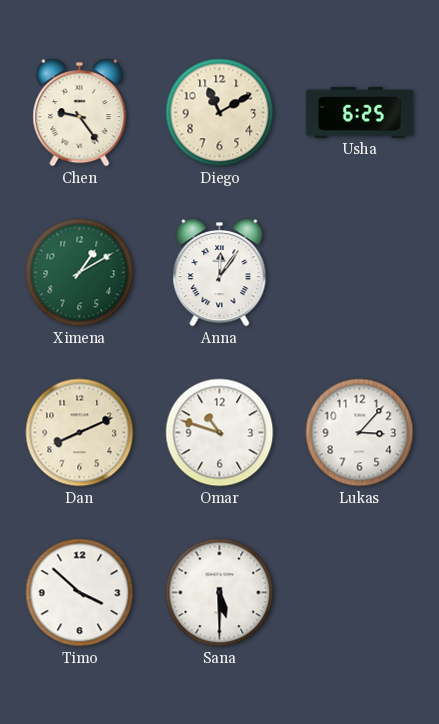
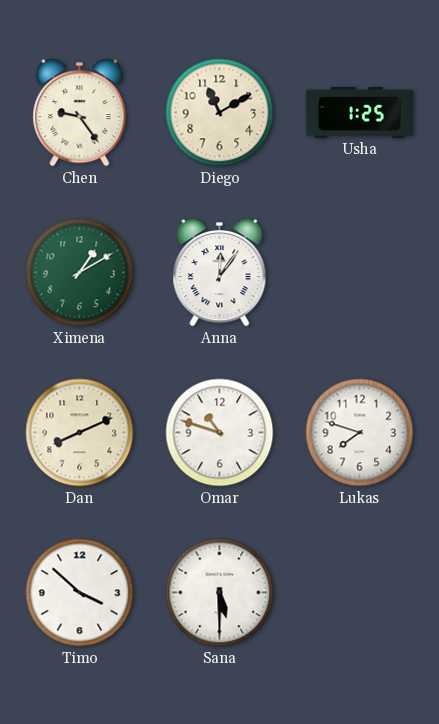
Usha: 6:25 -> 1:25 (359, 112)
Lukas: 3:07 -> 7:48 (360, 433)
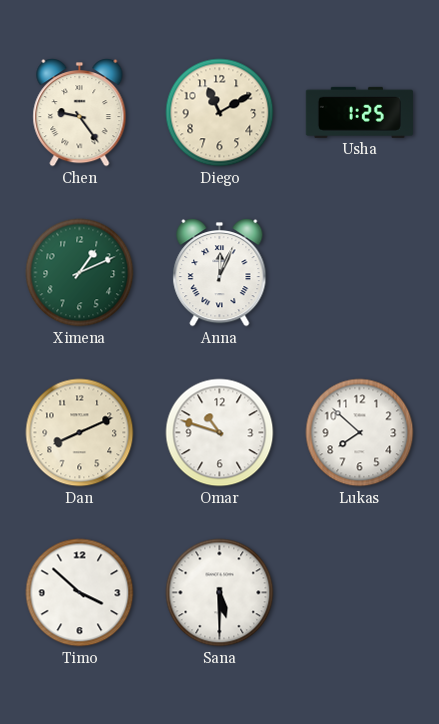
Ximena: 1:10 -> 1:11 (80, 273)
Anna: 12:06 -> 12:04 (220, 273)
Lukas: 7:48 -> 7:52 (360, 433)
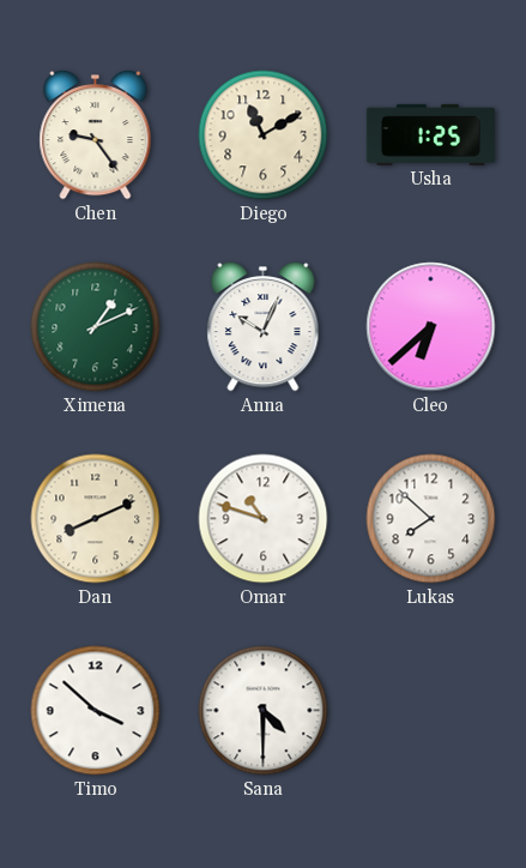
Anna: 12:04 -> 10:04 (264, 327)
Cleo: none -> 6:38 (431, 327)
Sana: 5:30 -> 4:30 (264, 711)
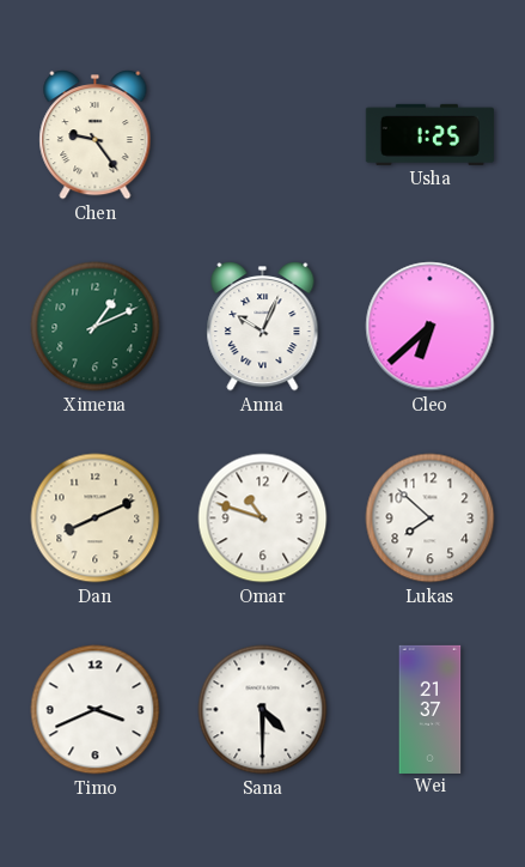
Diego: 11:10 -> none (264, 135)
Timo: 3:52 -> 3:41 (96, 710)
Wei: none -> 21:37 (431, 709)
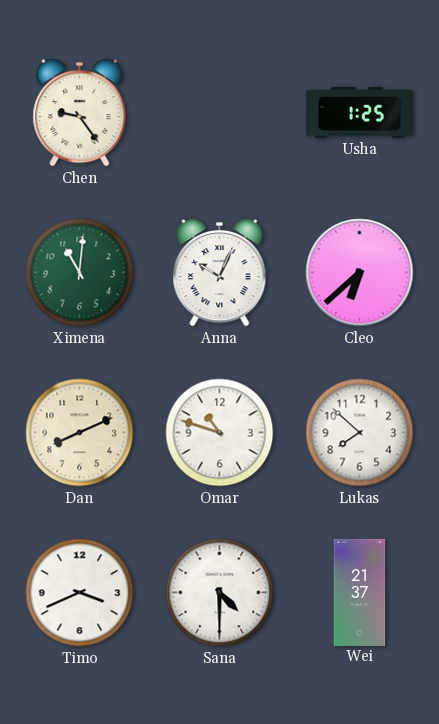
Ximena: 1:11 -> 11:01 (80, 273)
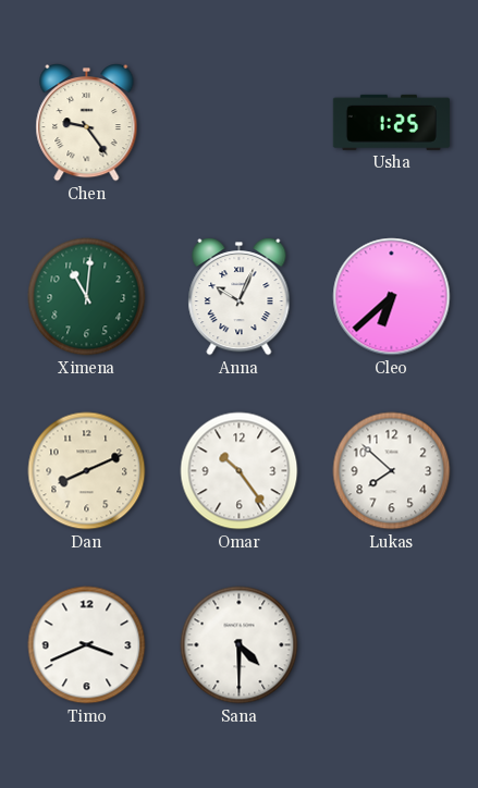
Omar: 10:48 -> 10:24 (240, 471)
Wei: 21:37 -> none (360, 592)
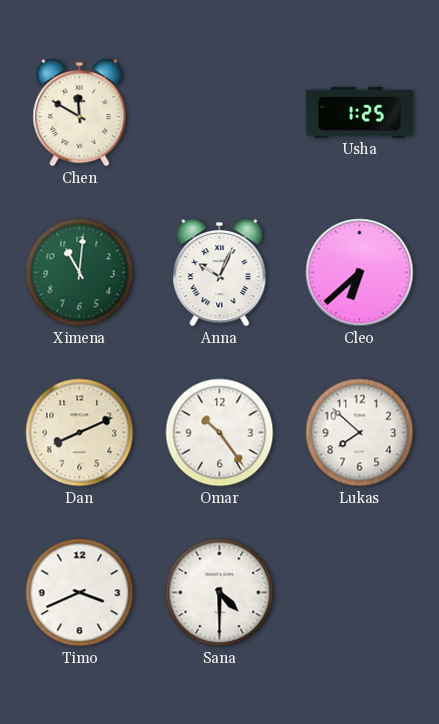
Chen: 9:24 -> 11:50 (80, 113)
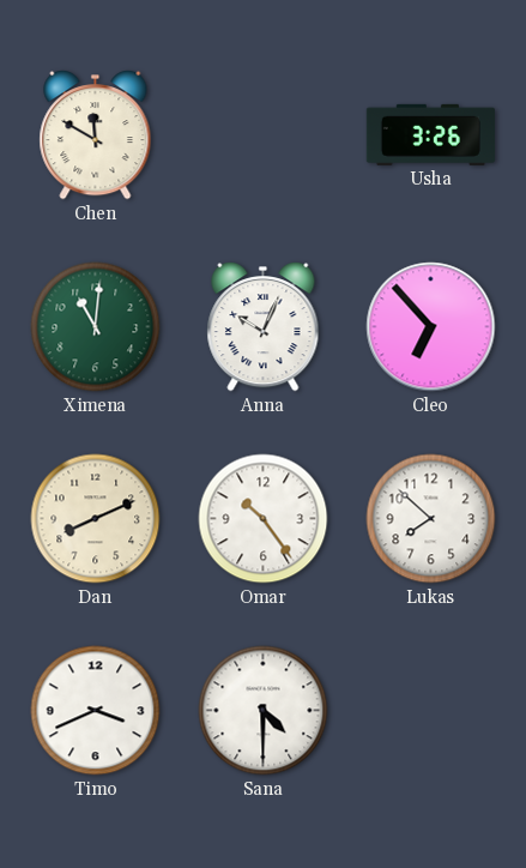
Usha: 1:25 -> 3:26 (430, 134)
Cleo: 6:38 -> 6:53 (431, 327)
